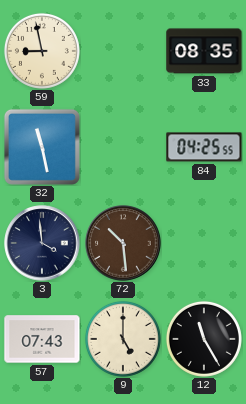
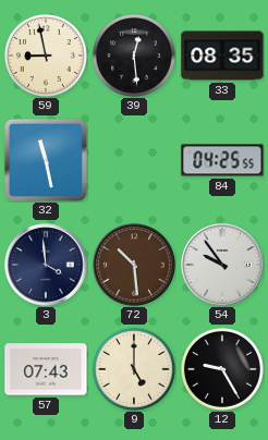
39: none -> 12:29 (134, 56)
54: none -> 9:54 (222, 265)
12: 11:25 -> 9:25 (222, 369)
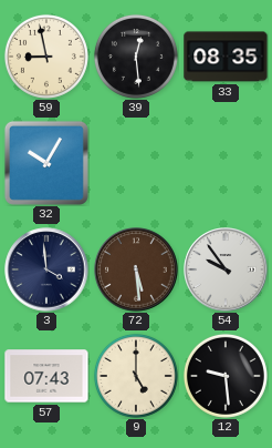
32: 11:28 -> 10:05 (46, 163)
84: 04:25 -> none (222, 160)
72: 10:29 -> 5:29 (136, 269)
12: 9:25 -> 9:29 (226, 376)
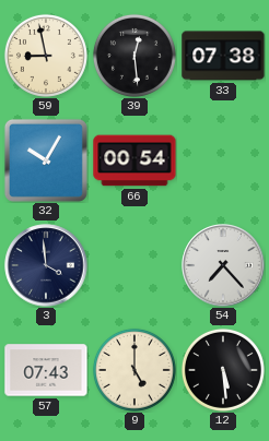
33: 08:35 -> 07:38 (223, 56)
66: none -> 00:54 (134, 160)
72: 5:29 -> none (136, 269)
54: 9:54 -> 7:23 (223, 265)
12: 9:29 -> 5:29 (223, 370)
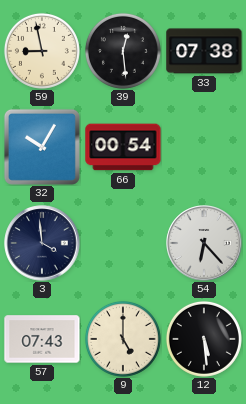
54: 7:23 -> 6:23 (204, 243)
